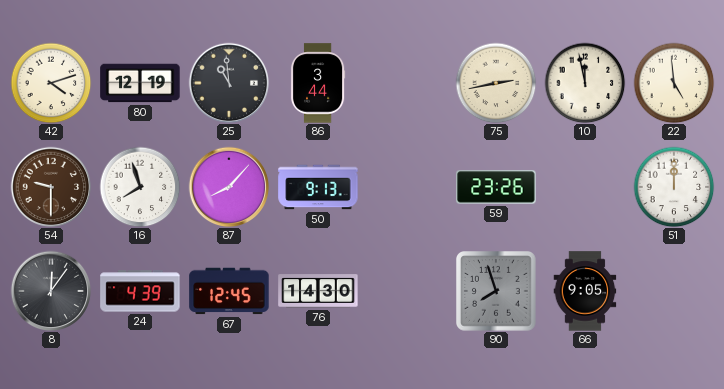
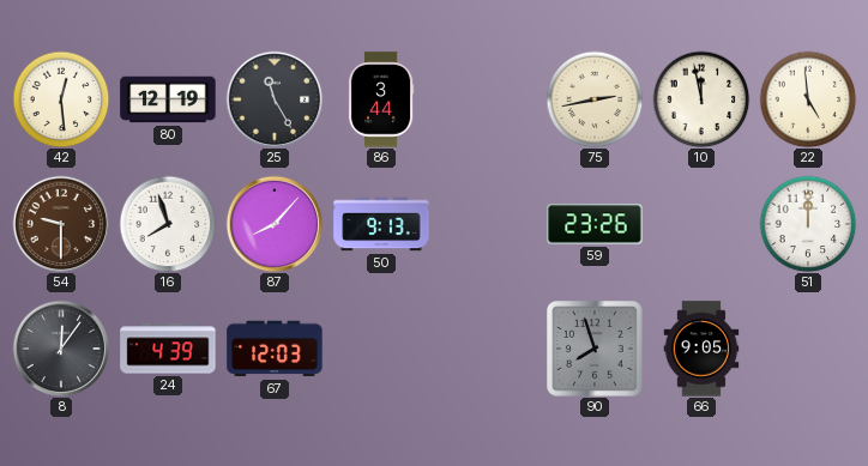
42: 4:12 -> 12:29 (61, 99)
25: 10:59 -> 11:25 (275, 99)
67: 12:45 -> 12:03 (275, 349)
76: 14:30 -> none (318, 291)
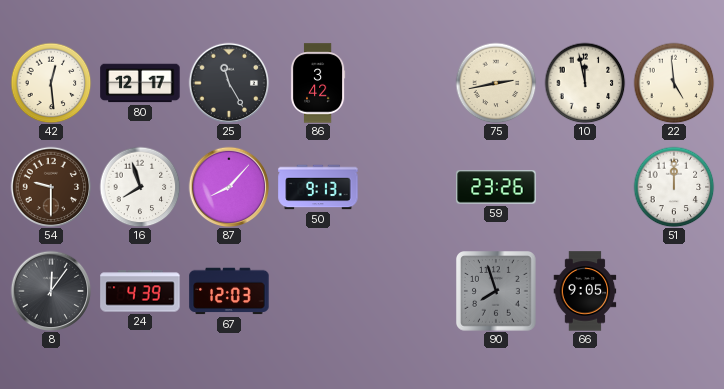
80: 12:19 -> 12:17 (140, 83)
86: 3:44 -> 3:42 (318, 83)
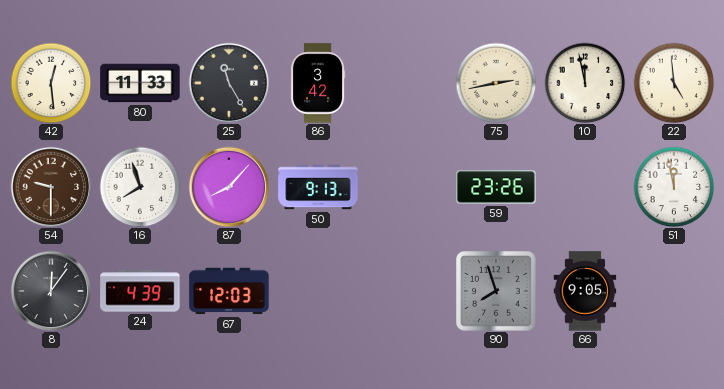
80: 12:17 -> 11:33 (140, 83)
51: 12:00 -> 11:58 (674, 187)
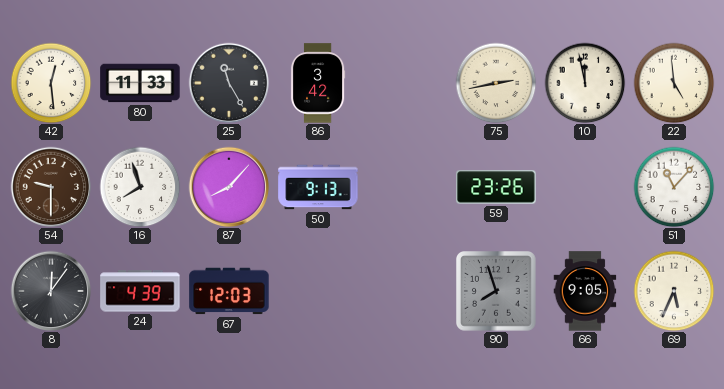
51: 11:58 -> 11:07 (674, 187)
69: none -> 5:34 (674, 291)
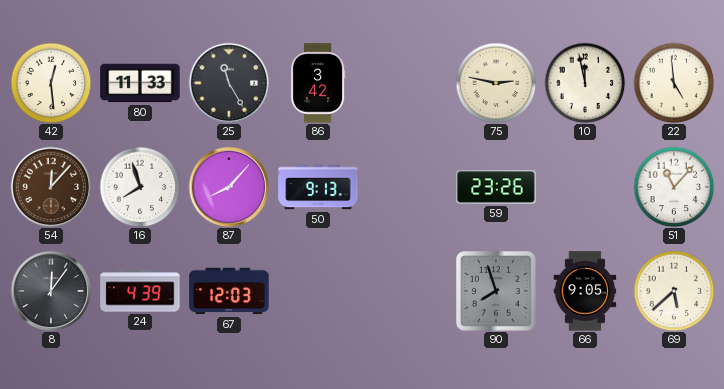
75: 2:43 -> 2:47 (496, 83)
54: 9:30 -> 12:07 (51, 187)
69: 5:34 -> 5:38 (674, 291)
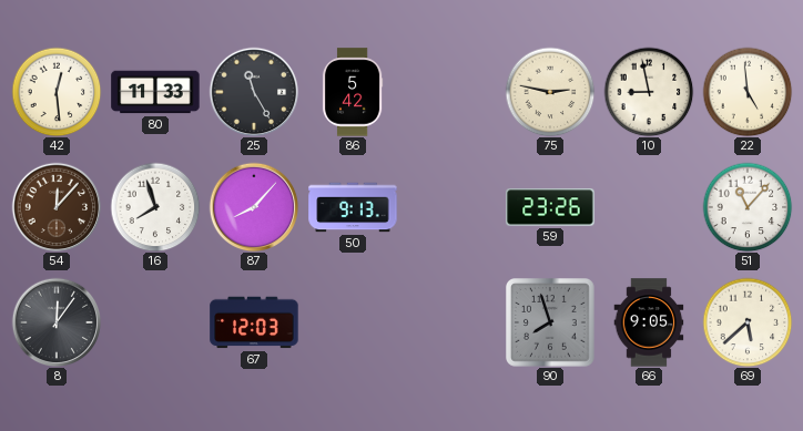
86: 3:42 -> 5:42 (353, 92)
10: 11:58 -> 8:58 (649, 92)
24: 4:39 -> none (140, 291)
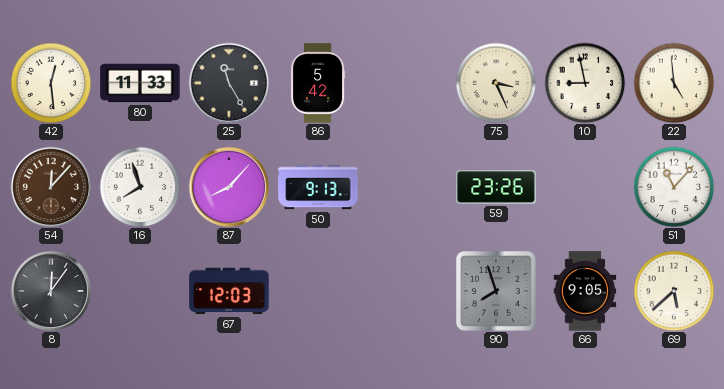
75: 2:47 -> 3:26 (496, 83)
